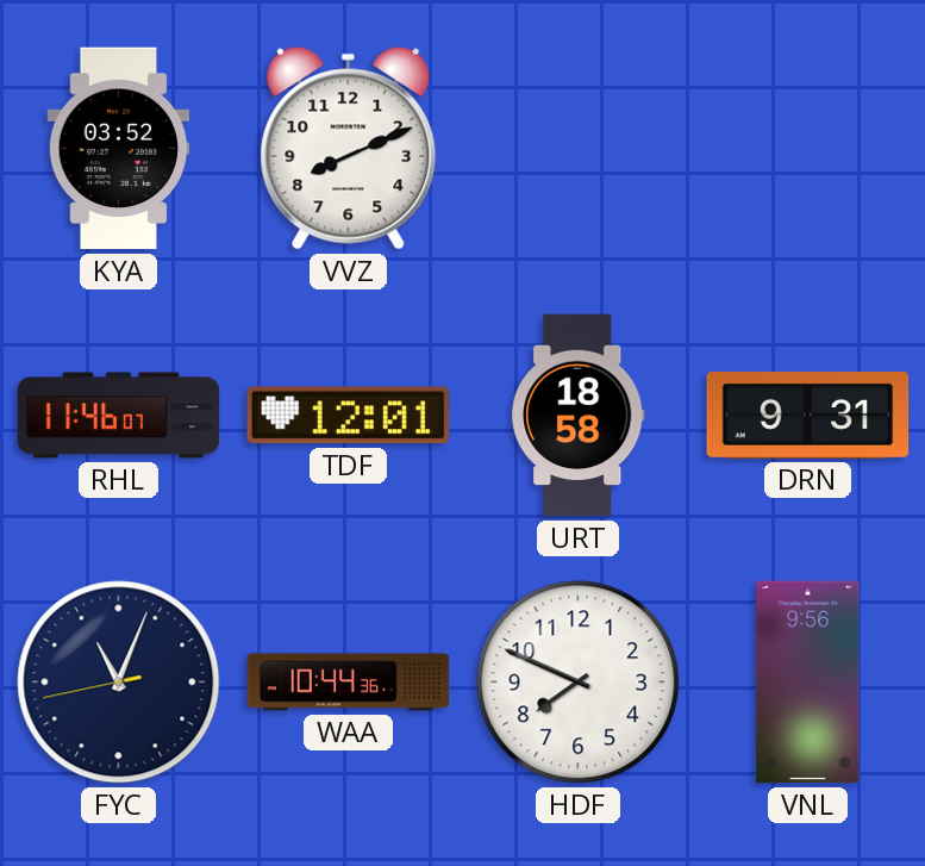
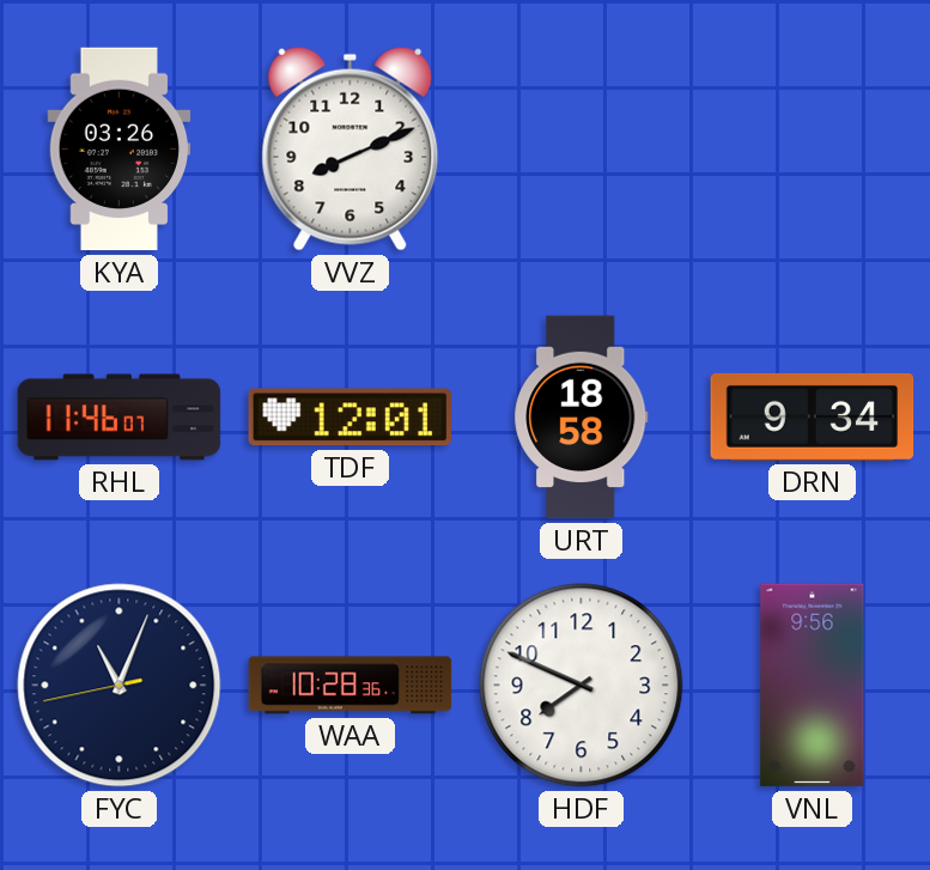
KYA: 03:52 -> 03:26 (120, 150)
DRN: 9:31 -> 9:34 (813, 416)
WAA: 10:44 -> 10:28 (351, 686)
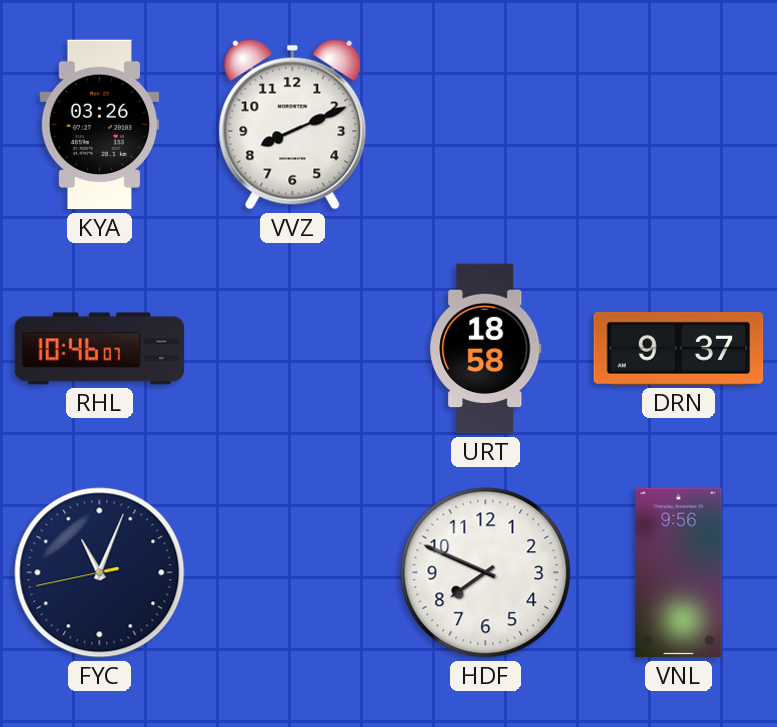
RHL: 11:46 -> 10:46 (100, 349)
TDF: 12:01 -> none (349, 418)
DRN: 9:34 -> 9:37 (679, 348)
WAA: 10:28 -> none (351, 686)
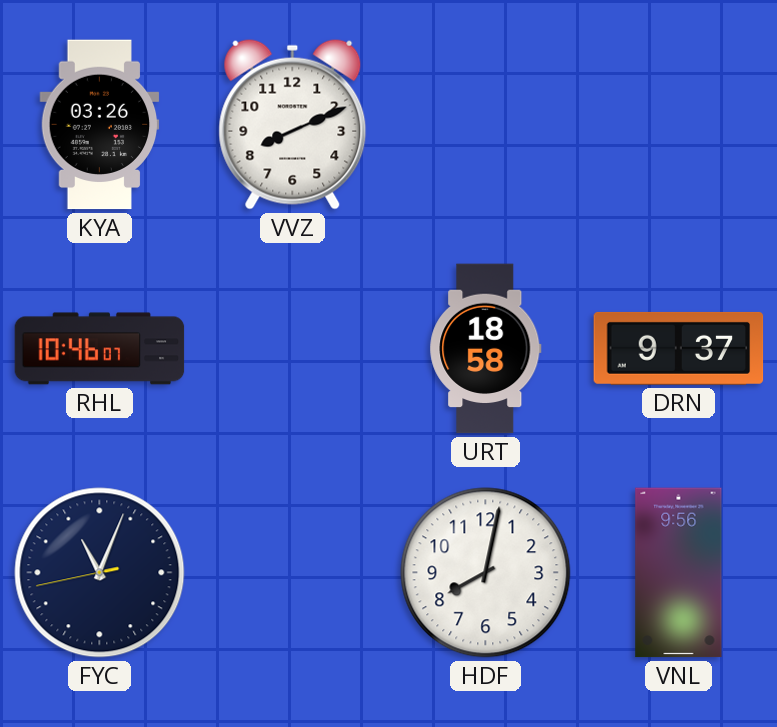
HDF: 7:49 -> 8:02 (486, 573)
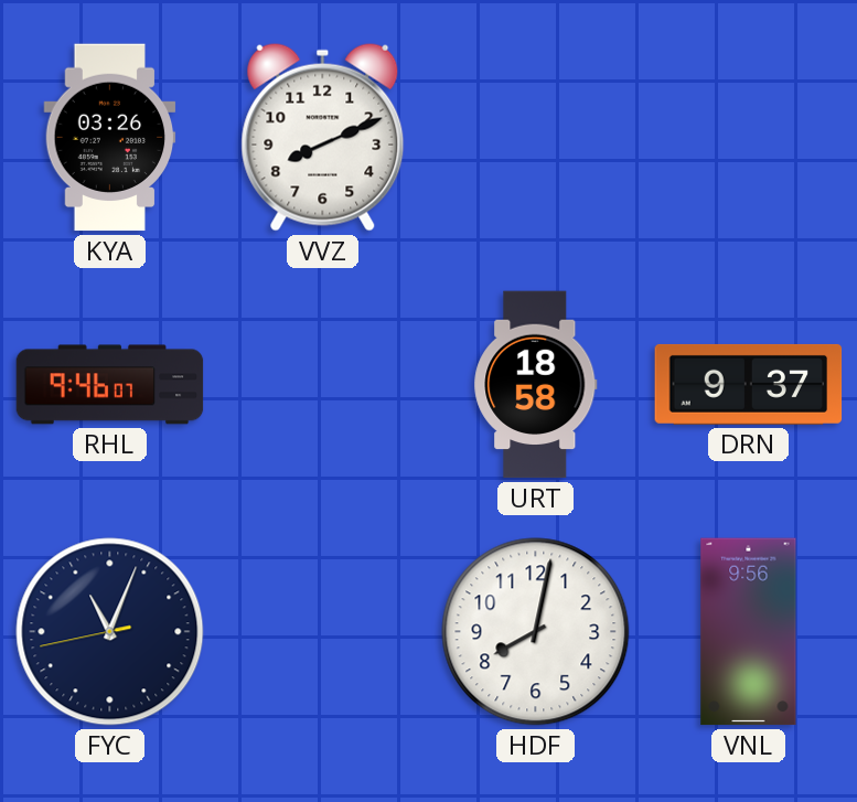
RHL: 10:46 -> 9:46 (110, 385)
